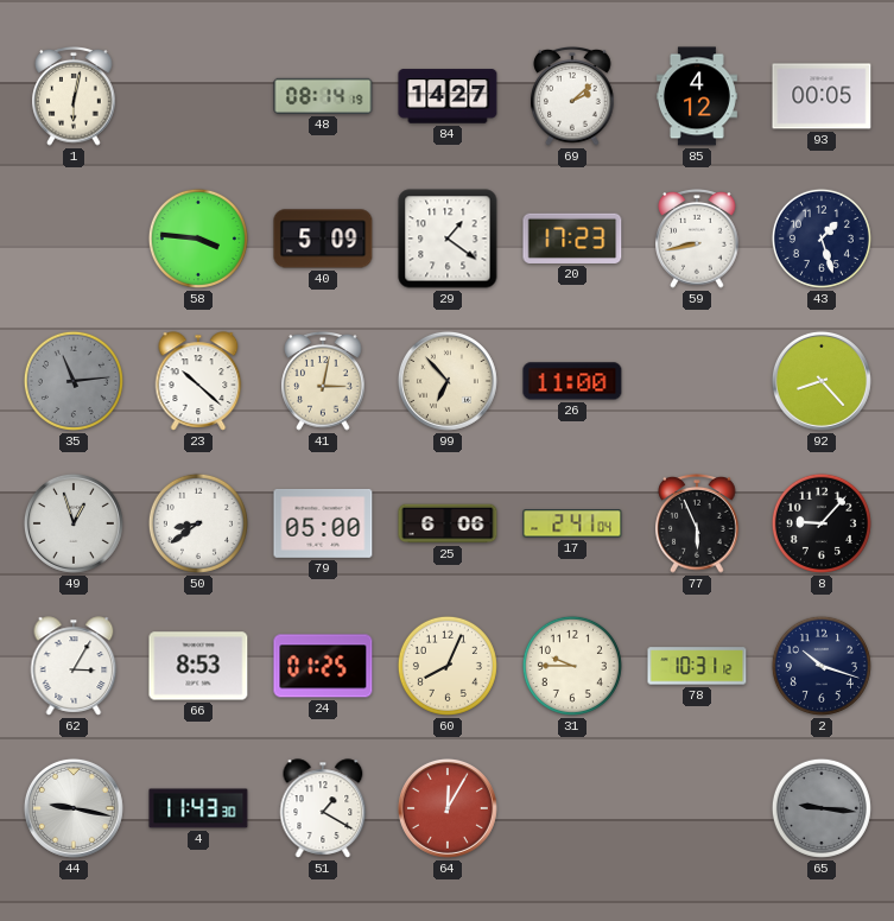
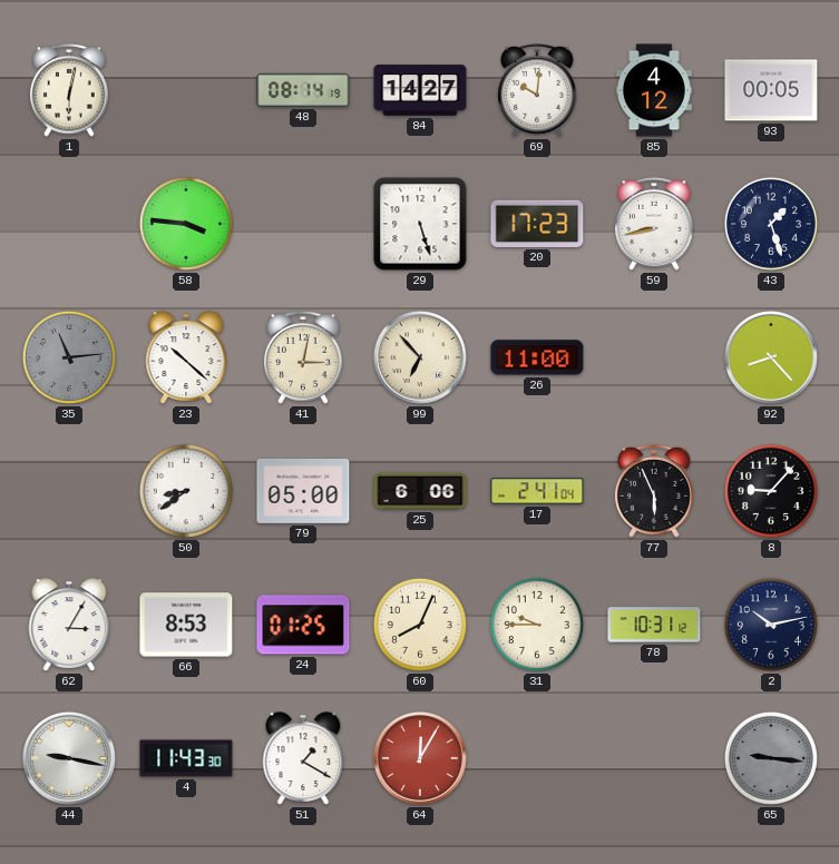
69: 2:08 -> 10:01 (537, 91)
40: 5:09 -> none (323, 239)
29: 1:21 -> 5:27 (420, 224)
49: 12:57 -> none (74, 523)
2: 10:18 -> 10:13 (771, 625)
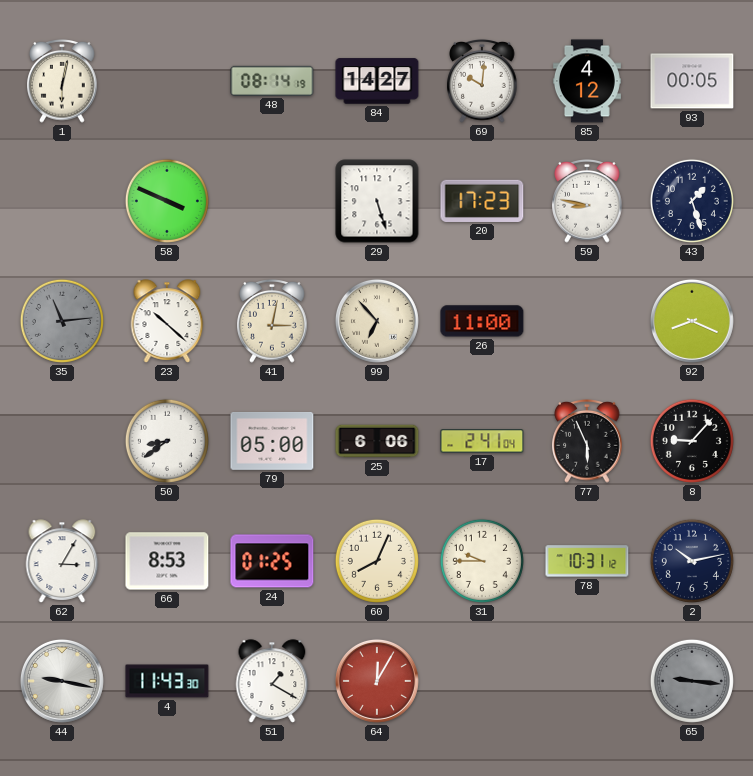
58: 3:46 -> 3:49 (167, 201)
59: 8:43 -> 8:47 (587, 202)
92: 8:23 -> 8:19 (692, 321)
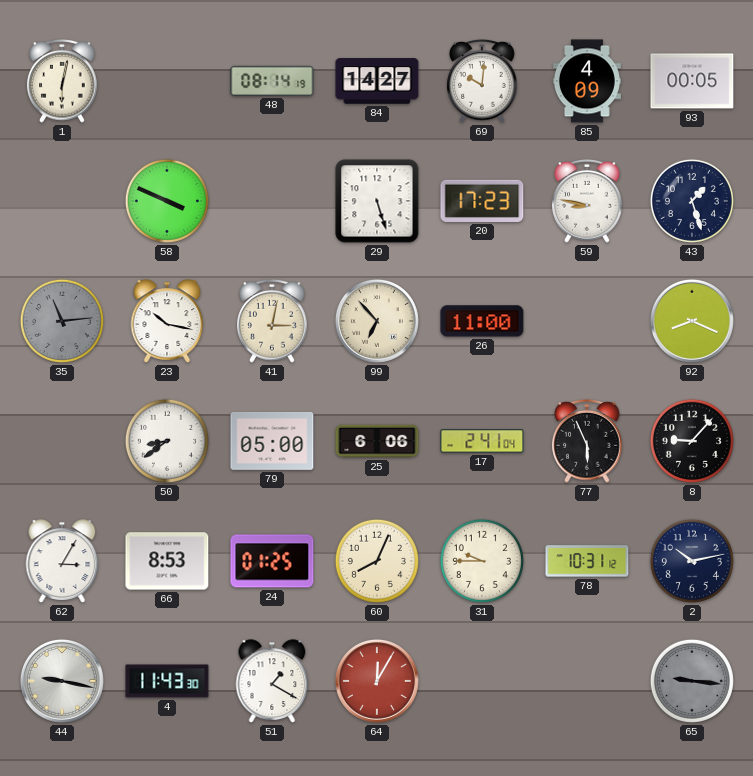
85: 4:12 -> 4:09 (587, 81)
23: 10:22 -> 10:17 (167, 321)
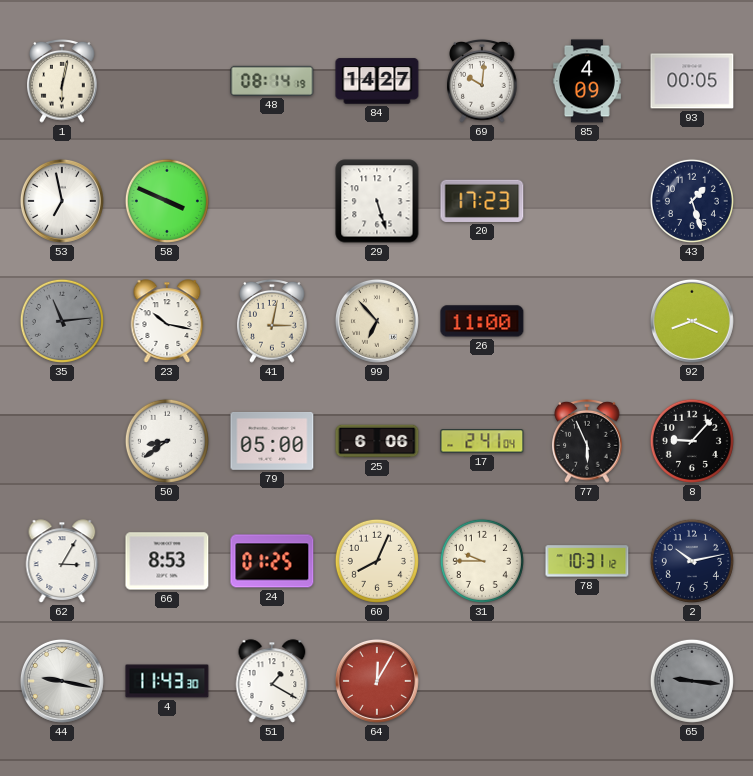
53: none -> 6:58 (62, 201)
59: 8:47 -> none (587, 202)
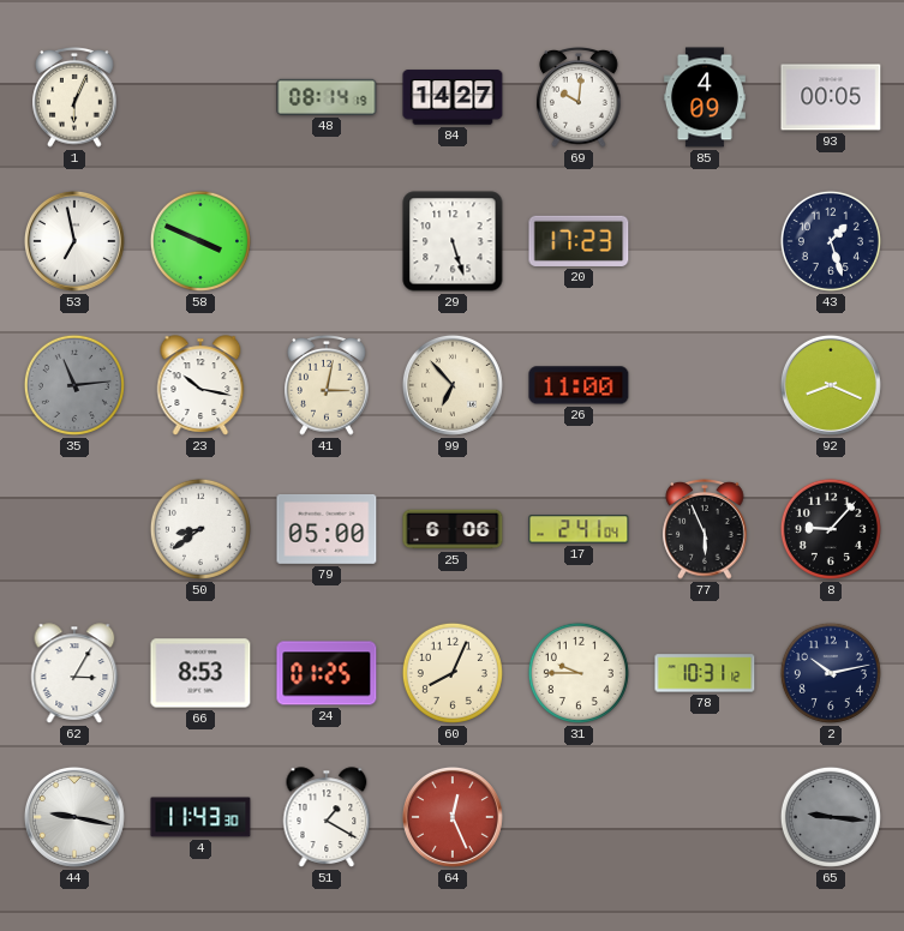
1: 6:02 -> 6:04 (74, 98)
64: 12:05 -> 12:26 (453, 817)
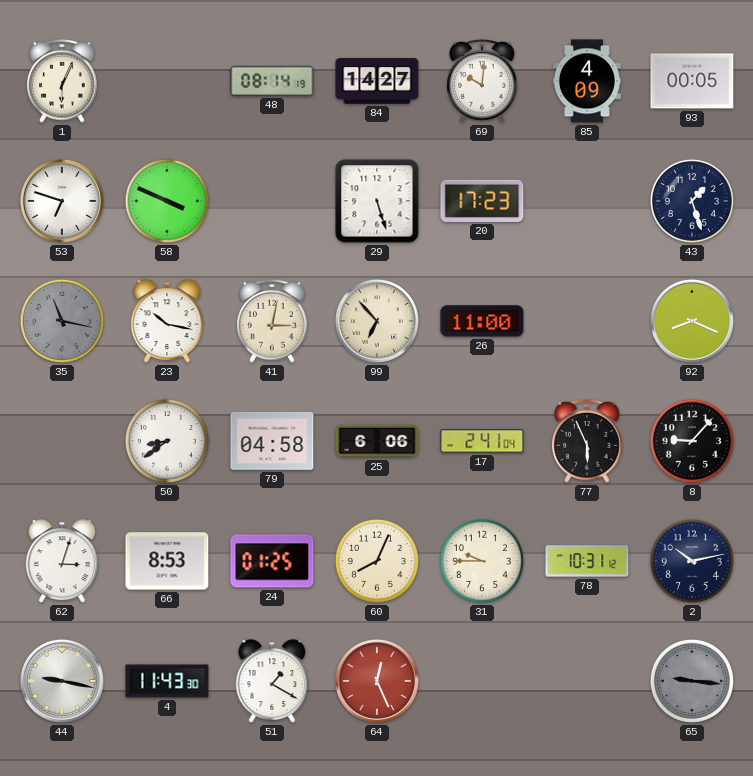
53: 6:58 -> 6:48 (62, 201)
35: 11:14 -> 11:17 (62, 321)
79: 05:00 -> 04:58 (272, 441)
62: 3:05 -> 3:03 (62, 561)
